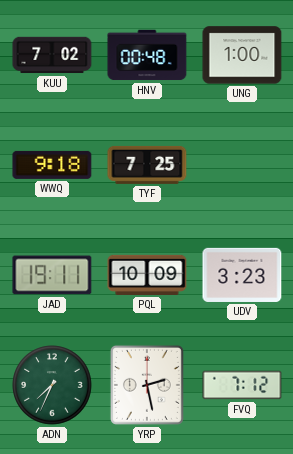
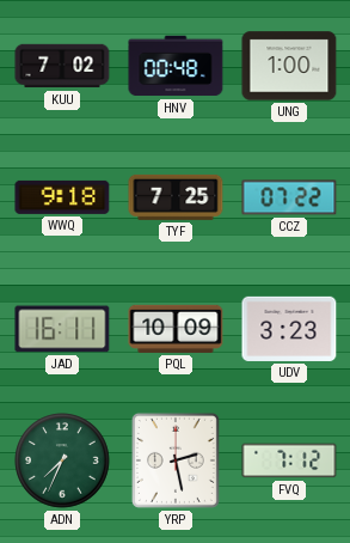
CCZ: none -> 07:22 (289, 197)
JAD: 19:11 -> 16:11 (62, 329)
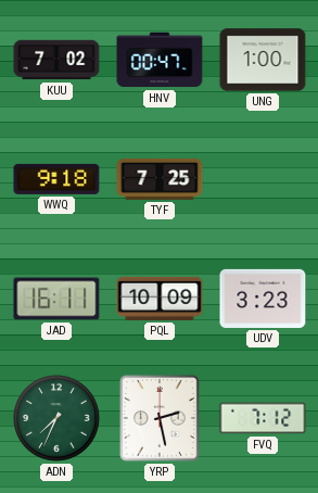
HNV: 00:48 -> 00:47 (160, 60)
CCZ: 07:22 -> none (289, 197)
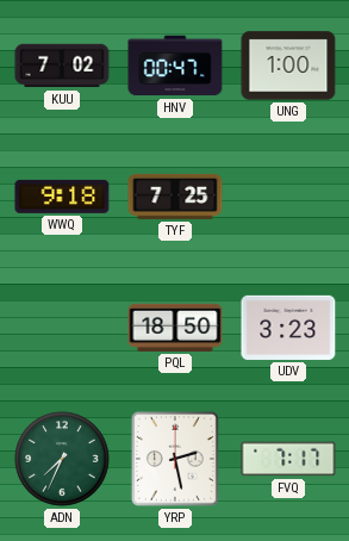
JAD: 16:11 -> none (56, 299)
PQL: 10:09 -> 18:50 (175, 328)
FVQ: 7:12 -> 7:17 (288, 459)
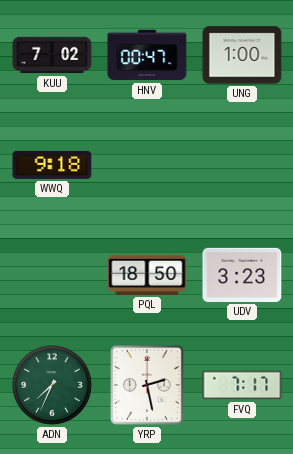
TYF: 7:25 -> none (175, 197)
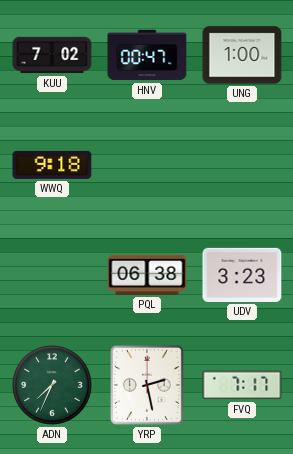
PQL: 18:50 -> 06:38 (147, 275)
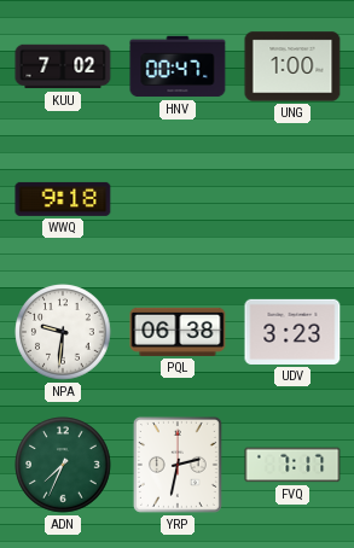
NPA: none -> 9:31 (63, 332)
YRP: 2:28 -> 2:32 (178, 465)
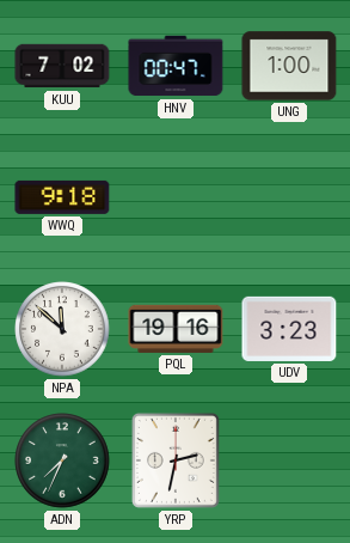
NPA: 9:31 -> 11:52 (62, 329)
PQL: 06:38 -> 19:16 (176, 329)
FVQ: 7:17 -> none (292, 465)
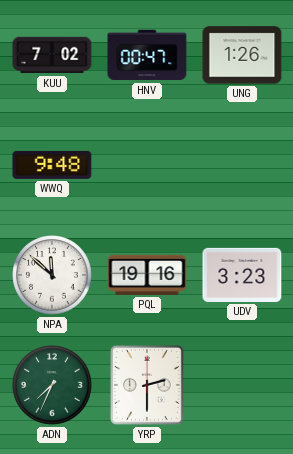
UNG: 1:00 -> 1:26 (242, 55)
WWQ: 9:18 -> 9:48 (52, 165)
YRP: 2:32 -> 2:30 (147, 385)
